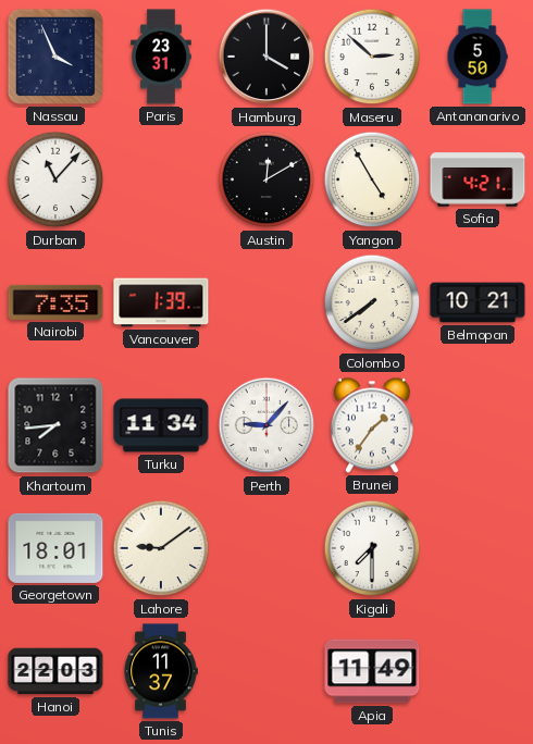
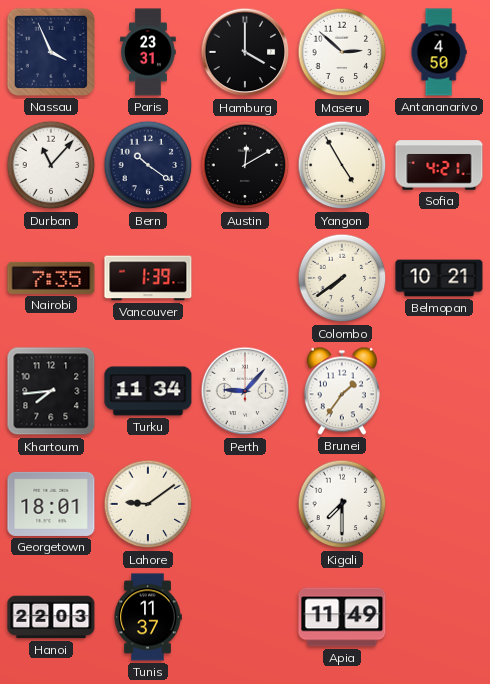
Antananarivo: 5:50 -> 4:50 (439, 52)
Bern: none -> 10:21 (148, 165)
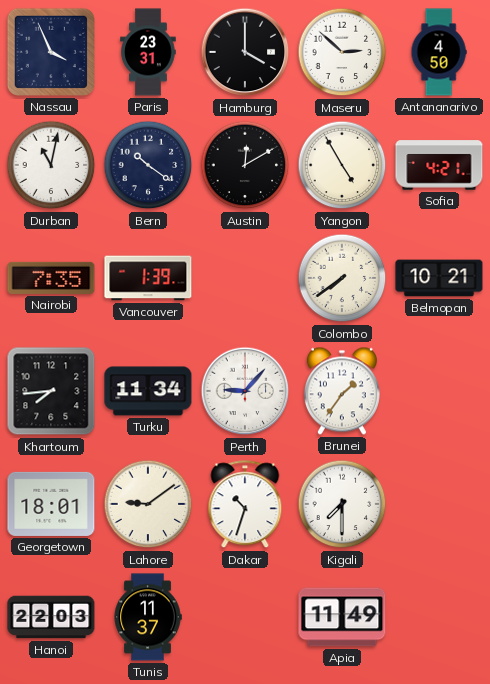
Durban: 11:07 -> 11:02 (51, 165)
Dakar: none -> 10:33 (245, 505)
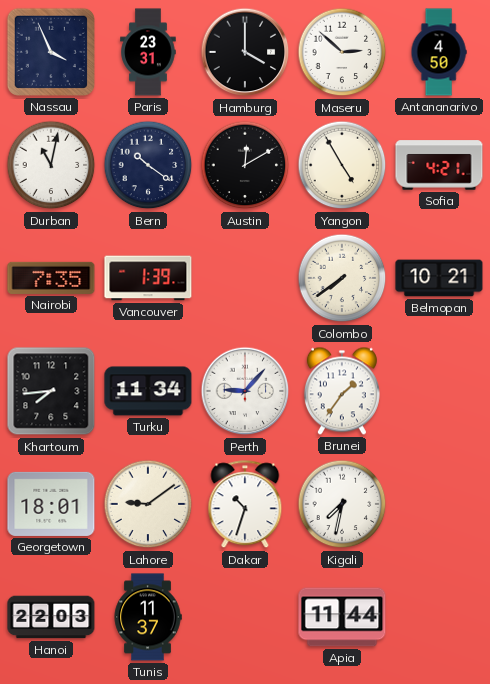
Kigali: 7:30 -> 7:32 (342, 504)
Apia: 11:49 -> 11:44 (342, 617)
